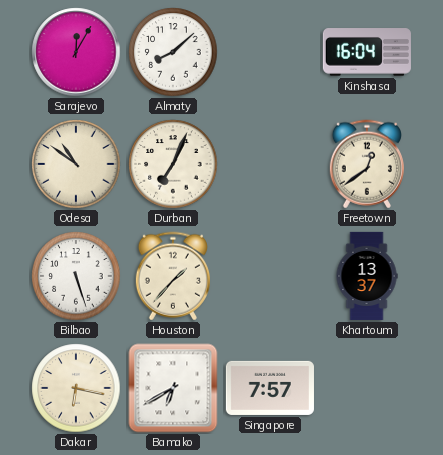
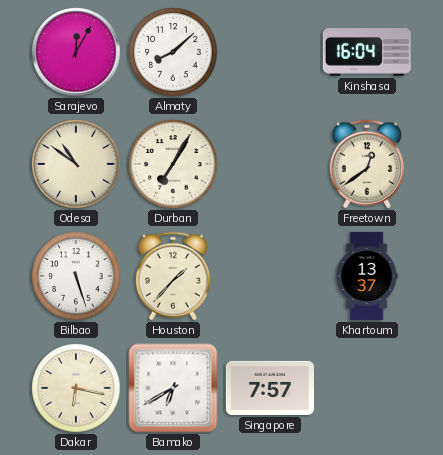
Durban: 7:04 -> 7:05 (173, 164)
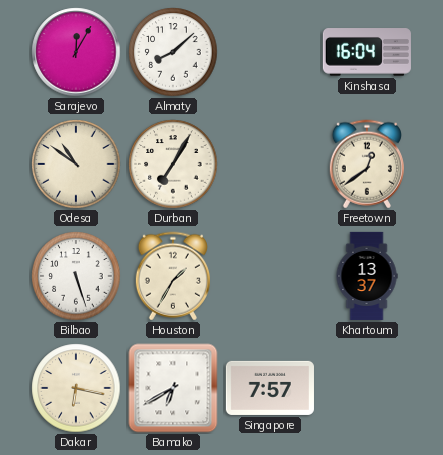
Houston: 1:37 -> 1:35 (173, 276)
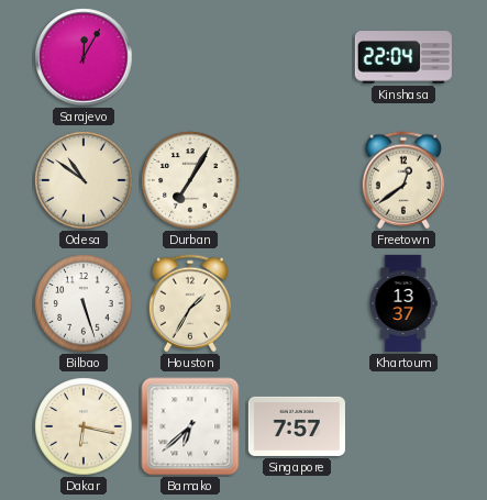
Almaty: 8:08 -> none (173, 52)
Kinshasa: 16:04 -> 22:04 (403, 57)
Bamako: 6:40 -> 6:38 (190, 426)
